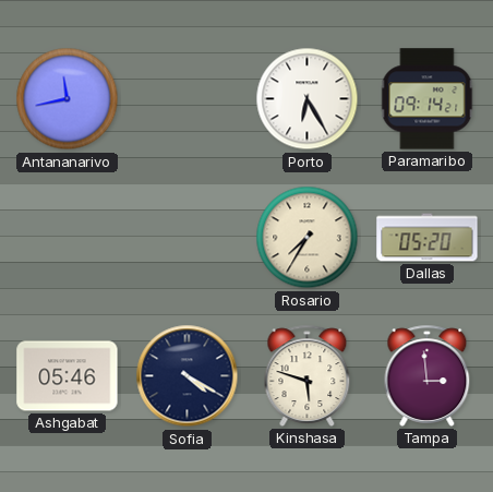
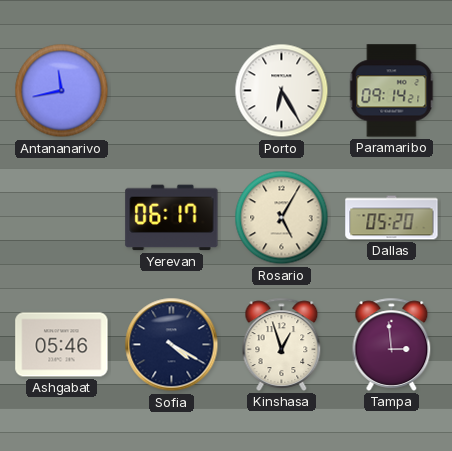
Yerevan: none -> 06:17 (172, 218)
Rosario: 7:35 -> 5:05 (282, 218)
Kinshasa: 5:48 -> 12:57 (282, 344)
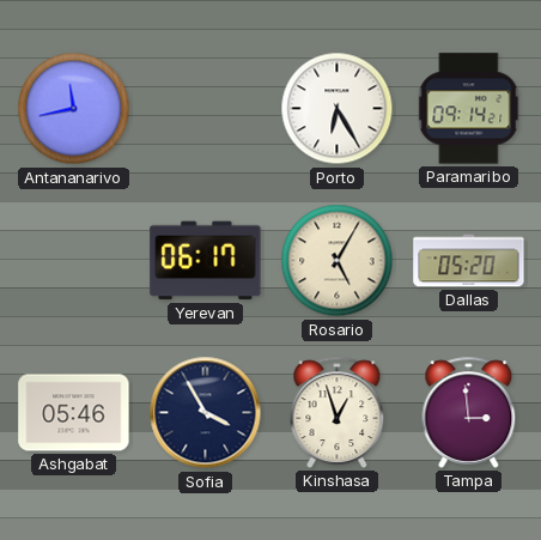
Sofia: 4:20 -> 3:55 (206, 413)
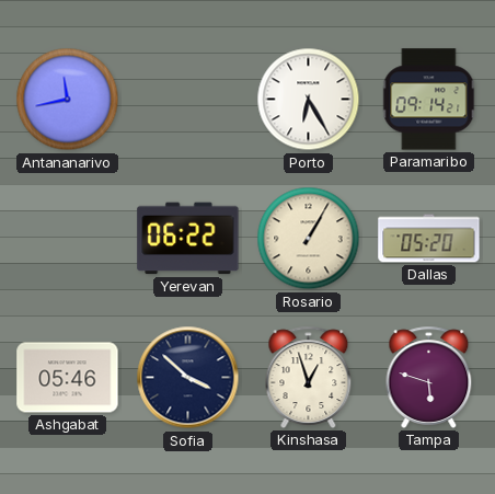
Yerevan: 06:17 -> 06:22 (188, 239)
Rosario: 5:05 -> 1:05 (309, 239)
Sofia: 3:55 -> 3:52 (188, 378)
Tampa: 2:59 -> 5:48 (429, 377)
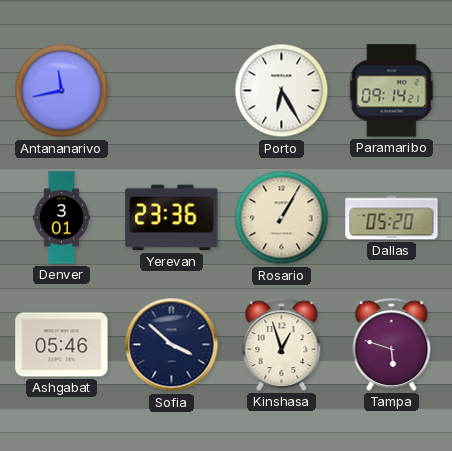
Denver: none -> 3:01 (62, 218)
Yerevan: 06:22 -> 23:36 (172, 218)
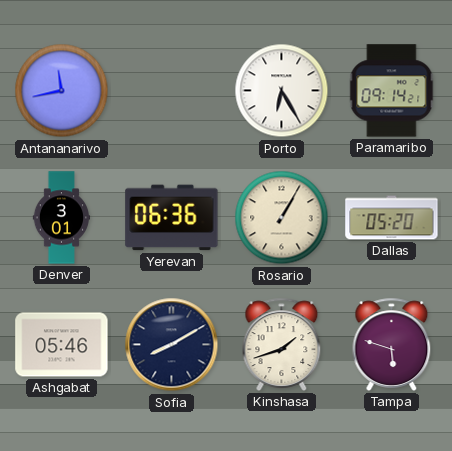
Yerevan: 23:36 -> 06:36 (172, 218)
Sofia: 3:52 -> 8:10 (172, 345)
Kinshasa: 12:57 -> 1:42 (282, 344)
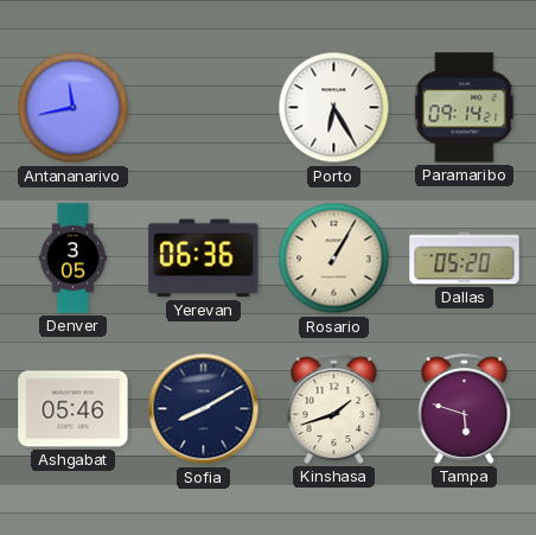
Denver: 3:01 -> 3:05 (74, 259)
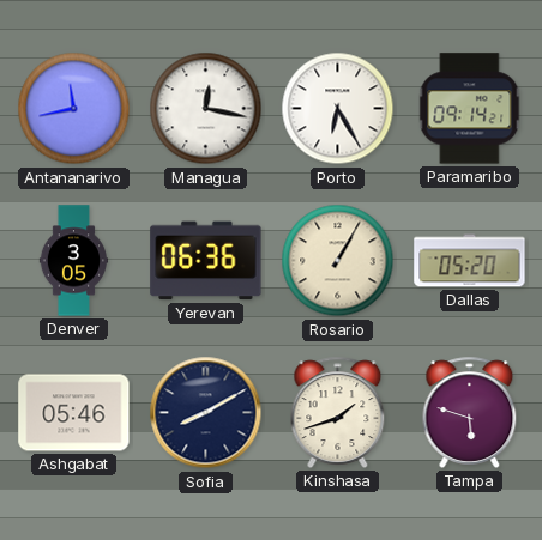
Managua: none -> 12:17 (206, 109)
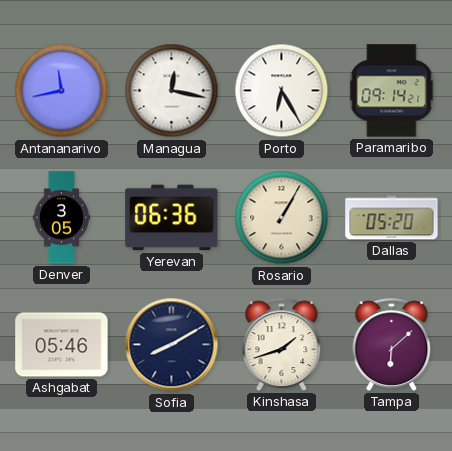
Tampa: 5:48 -> 6:08 (392, 344)
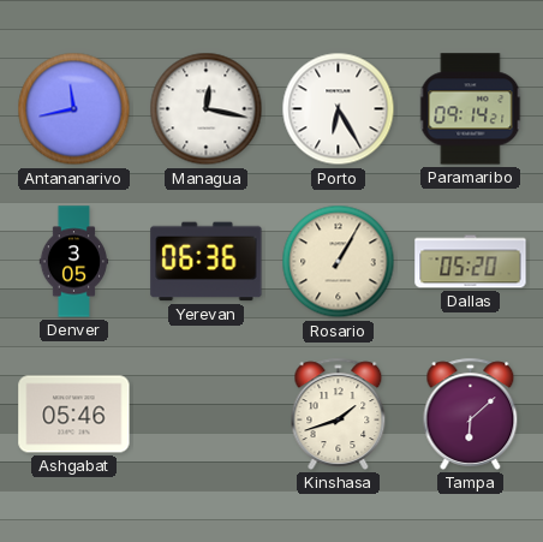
Sofia: 8:10 -> none (172, 345)
